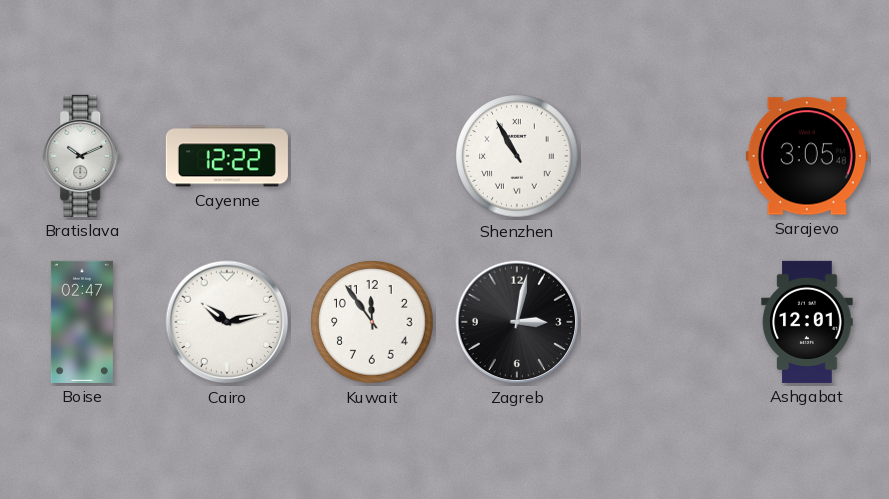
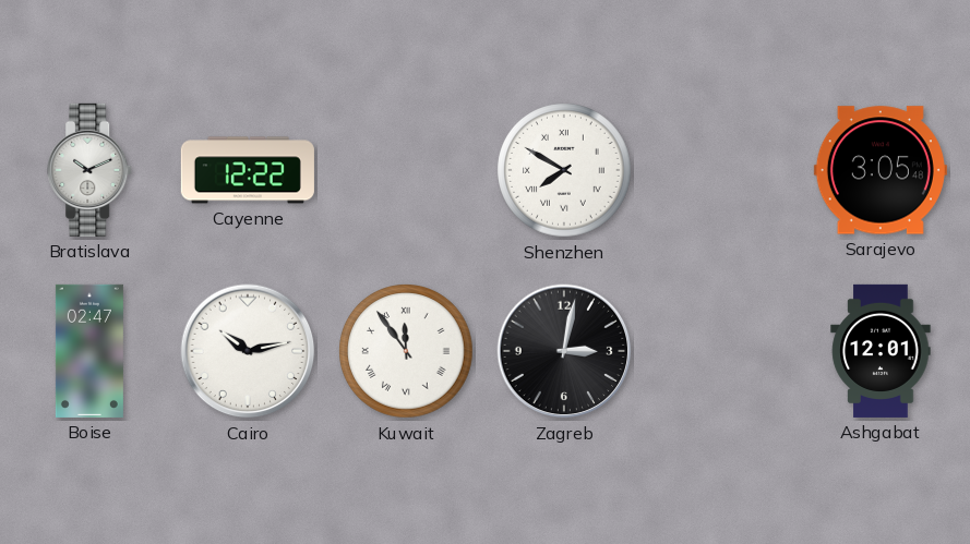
Shenzhen: 10:55 -> 7:50 (564, 170)
Kuwait numerals: Arabic -> Roman (406, 351)
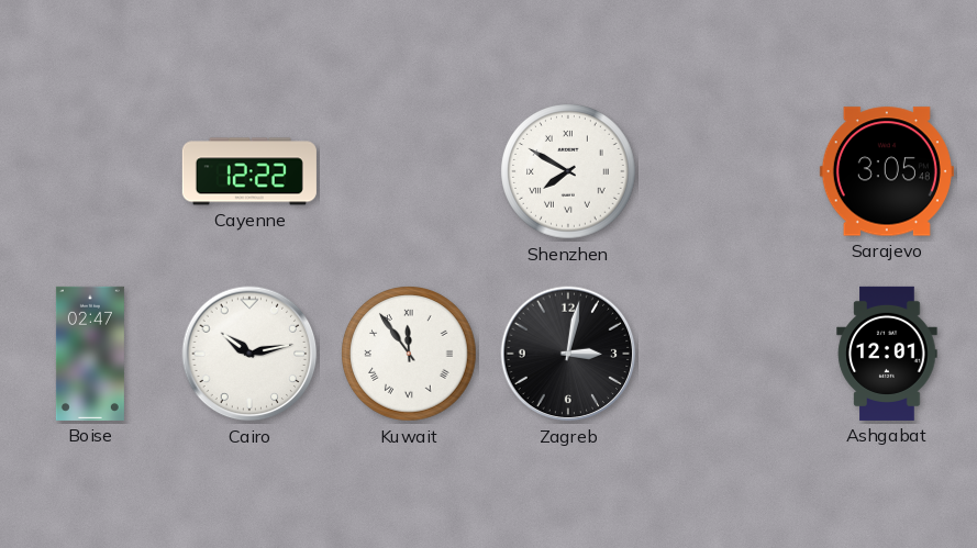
Bratislava: 10:11 -> none (91, 170)
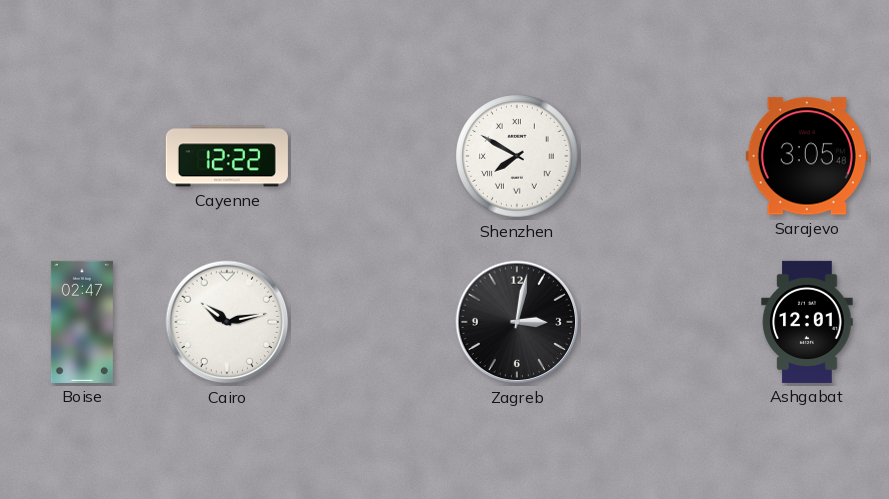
Kuwait: 11:54 -> none (409, 354)
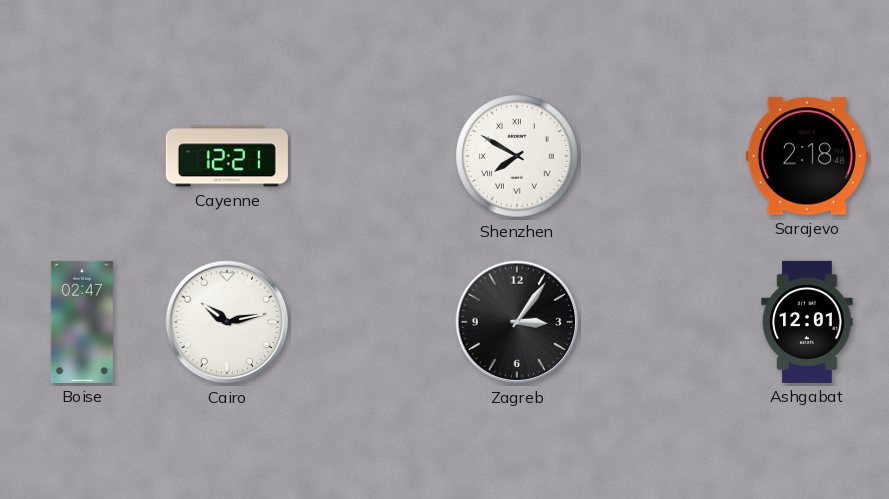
Cayenne: 12:22 -> 12:21 (227, 156)
Sarajevo: 3:05 -> 2:18 (807, 156)
Zagreb: 3:02 -> 3:06 (517, 322)
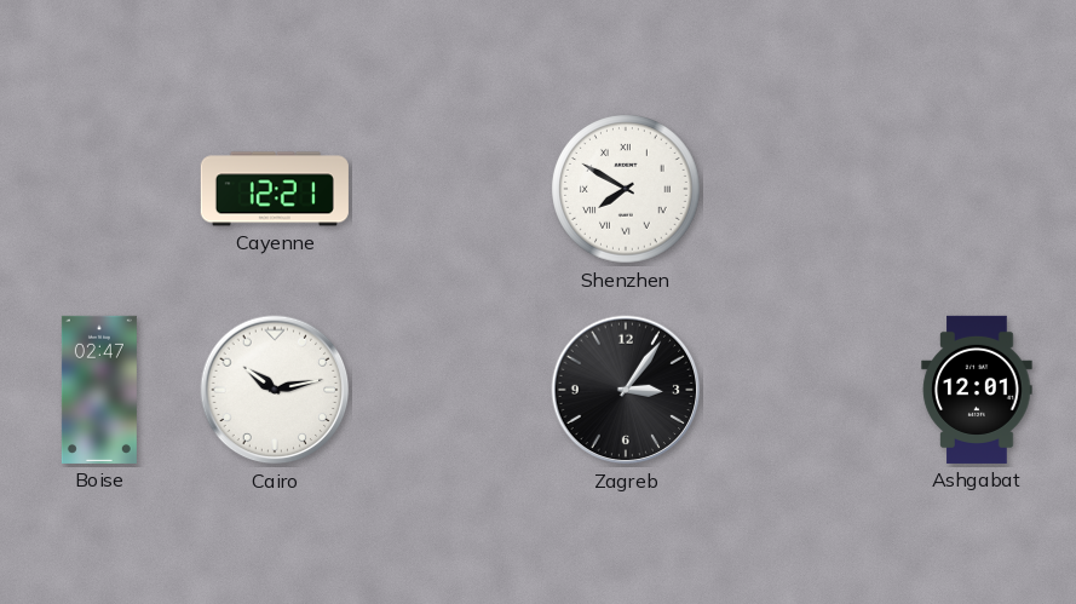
Sarajevo: 2:18 -> none (807, 156)
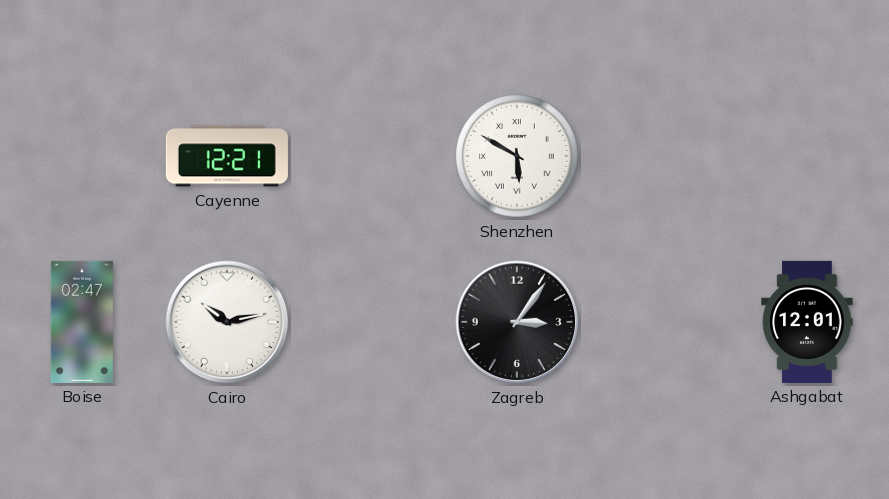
Shenzhen: 7:50 -> 5:50 (517, 156)
